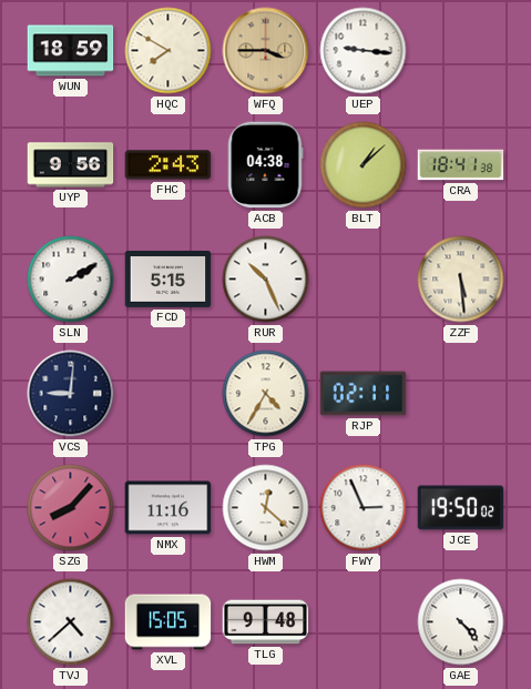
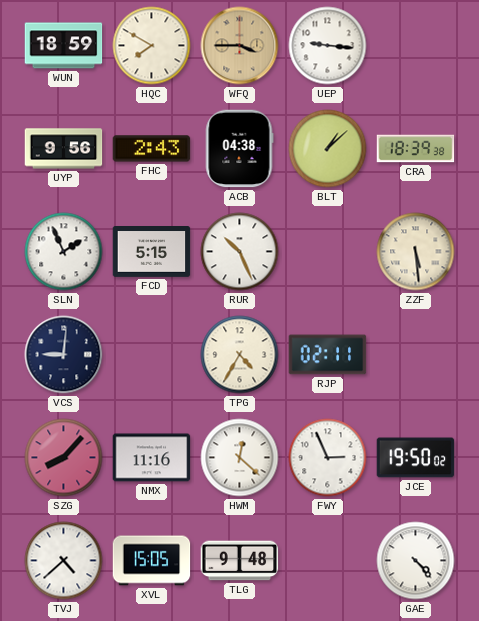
CRA: 18:41 -> 18:39 (416, 149)
SLN: 2:10 -> 1:56 (64, 252)
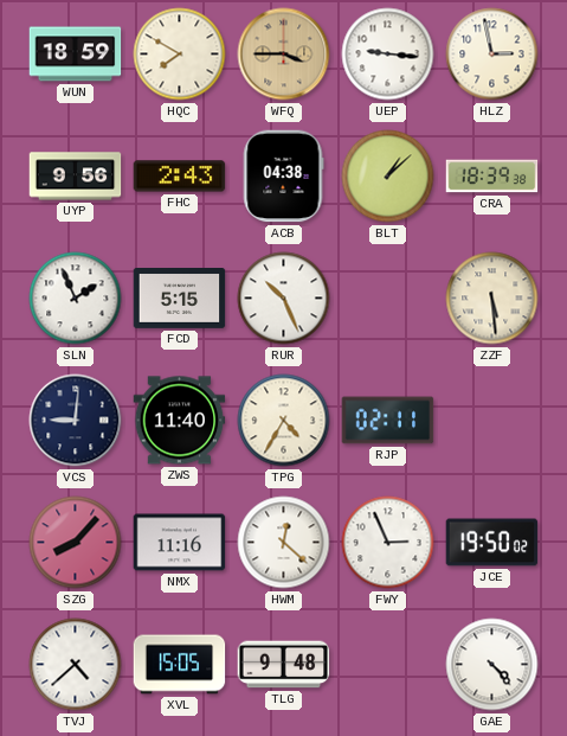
HLZ: none -> 2:58 (492, 55)
ZWS: none -> 11:40 (180, 421)
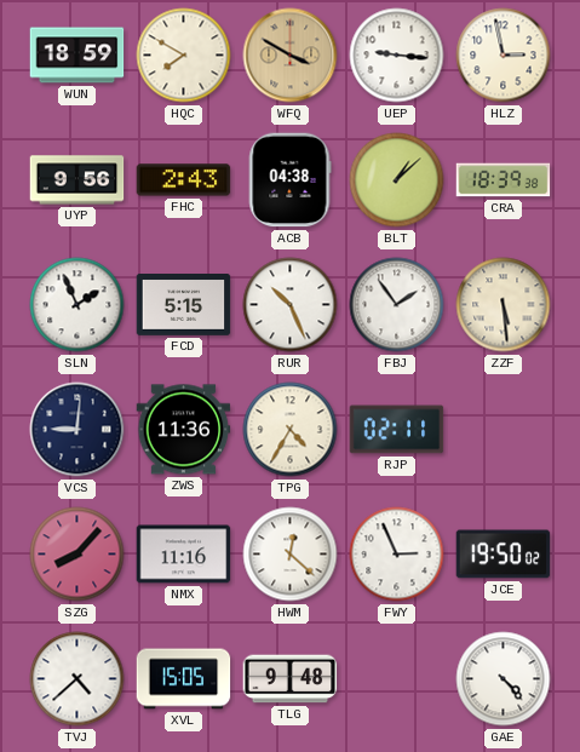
WFQ: 3:45 -> 3:50 (291, 56)
FBJ: none -> 1:54 (397, 305)
ZWS: 11:40 -> 11:36 (184, 430)
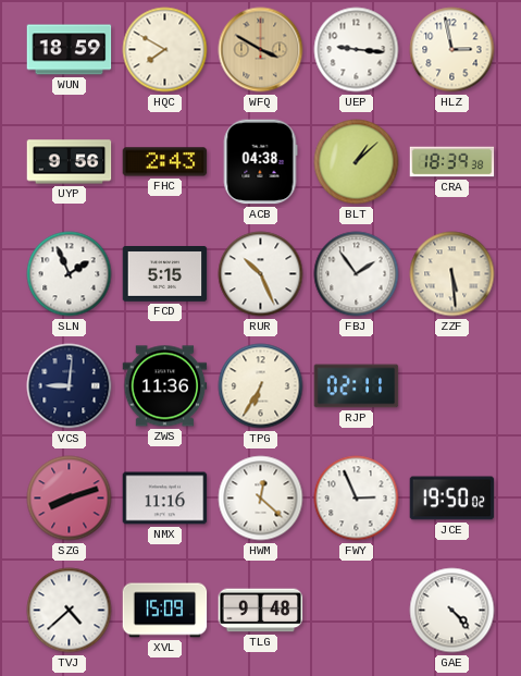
TPG: 4:35 -> 6:35 (261, 386)
SZG: 8:07 -> 8:12 (70, 499)
XVL: 15:05 -> 15:09 (165, 611)
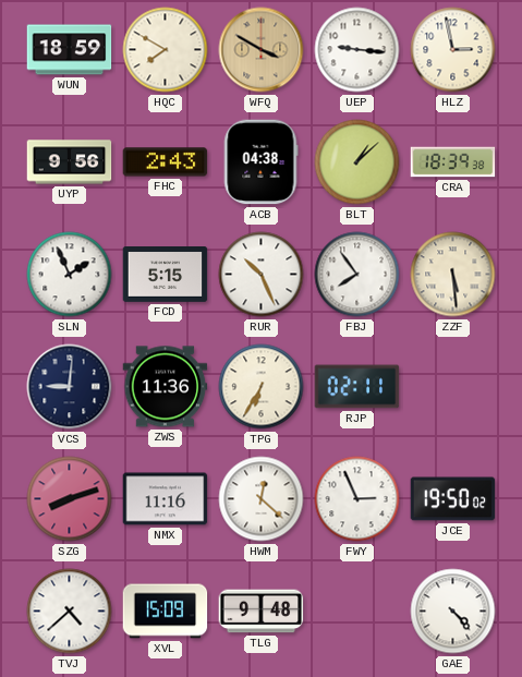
FBJ: 1:54 -> 7:54 (357, 275)
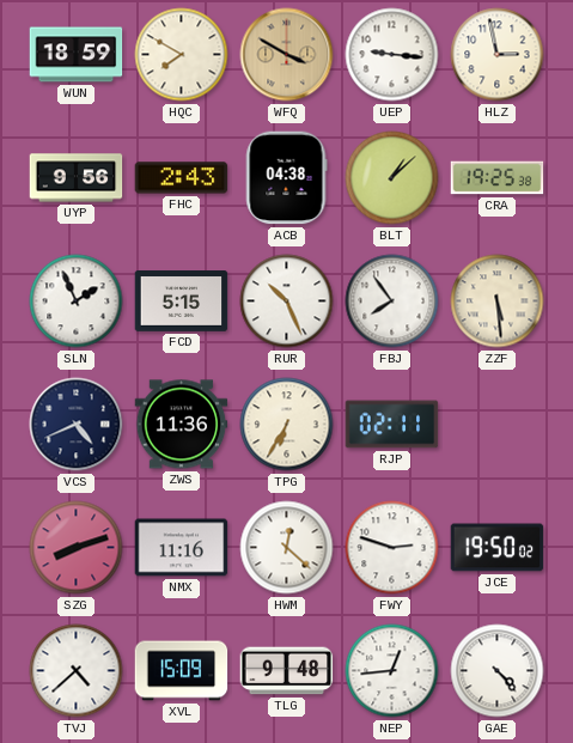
CRA: 18:39 -> 19:25 (498, 178)
VCS: 9:01 -> 4:41 (77, 425)
FWY: 2:56 -> 2:48 (392, 548)
NEP: none -> 12:44 (392, 671)
